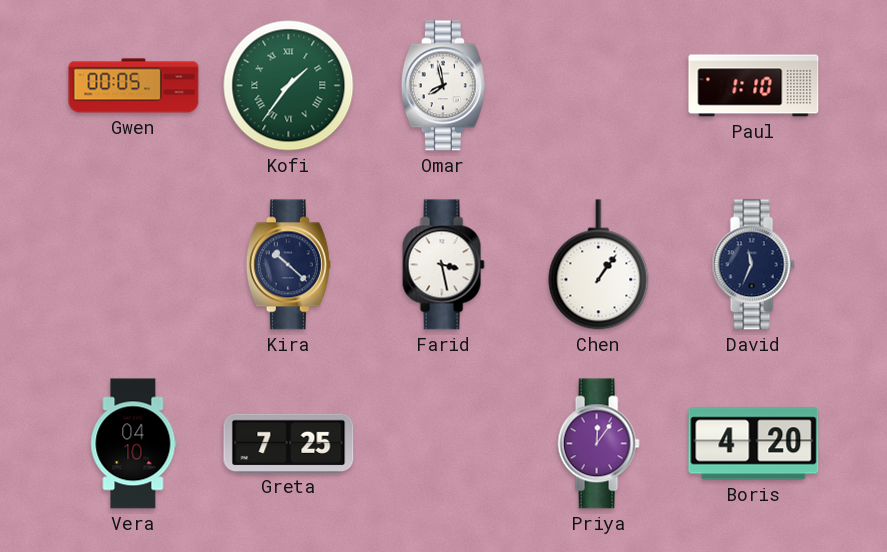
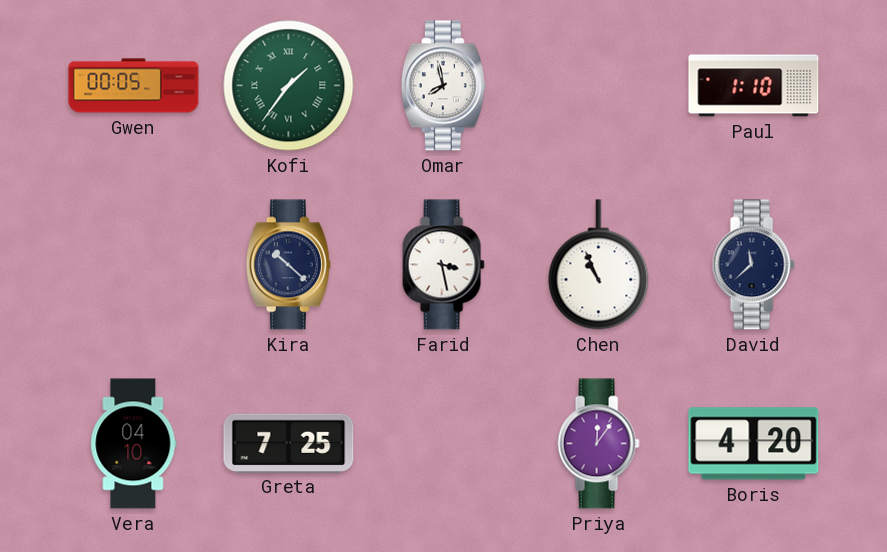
Chen: 1:06 -> 10:56 (599, 265)
David: 11:34 -> 11:38 (753, 265)
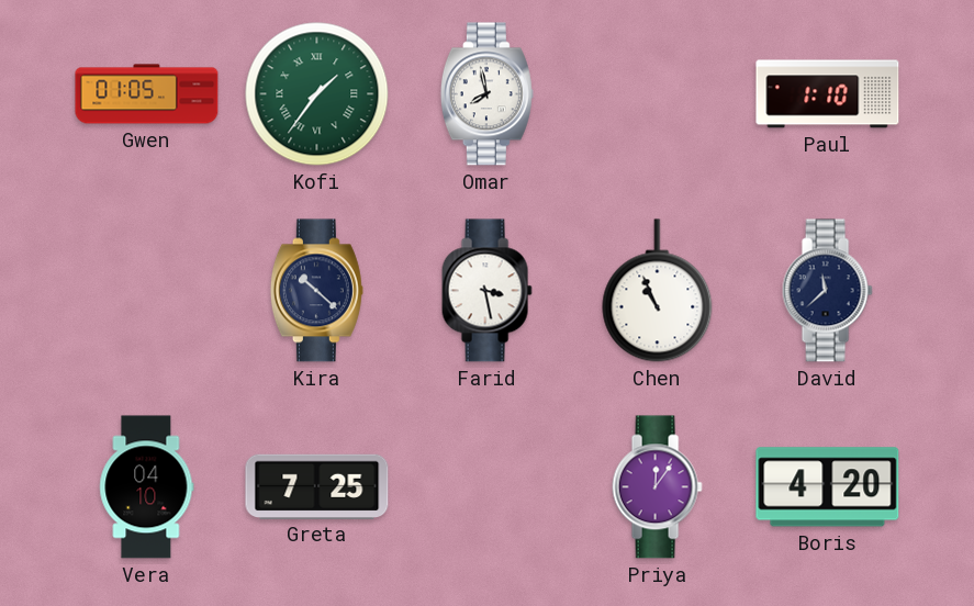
Gwen: 00:05 -> 01:05 (147, 94)
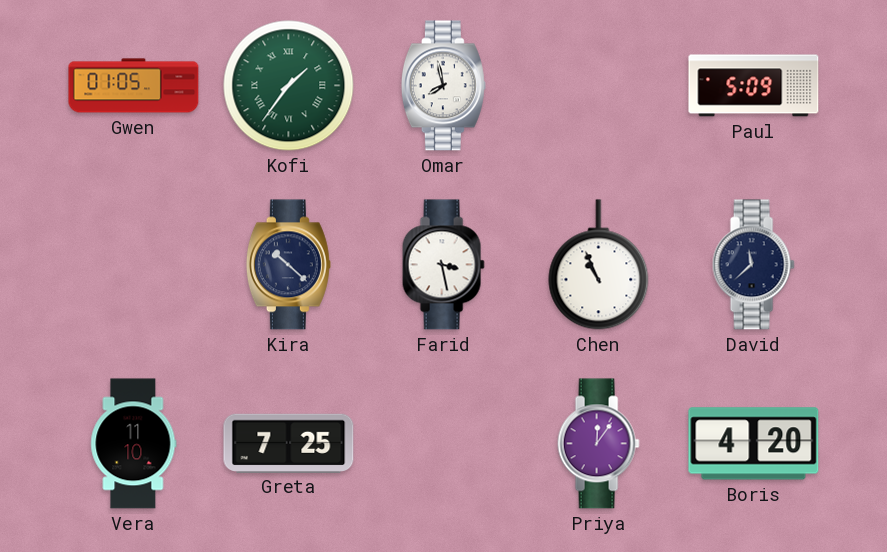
Paul: 1:10 -> 5:09 (754, 86)
Vera: 04:10 -> 11:10 (134, 444)
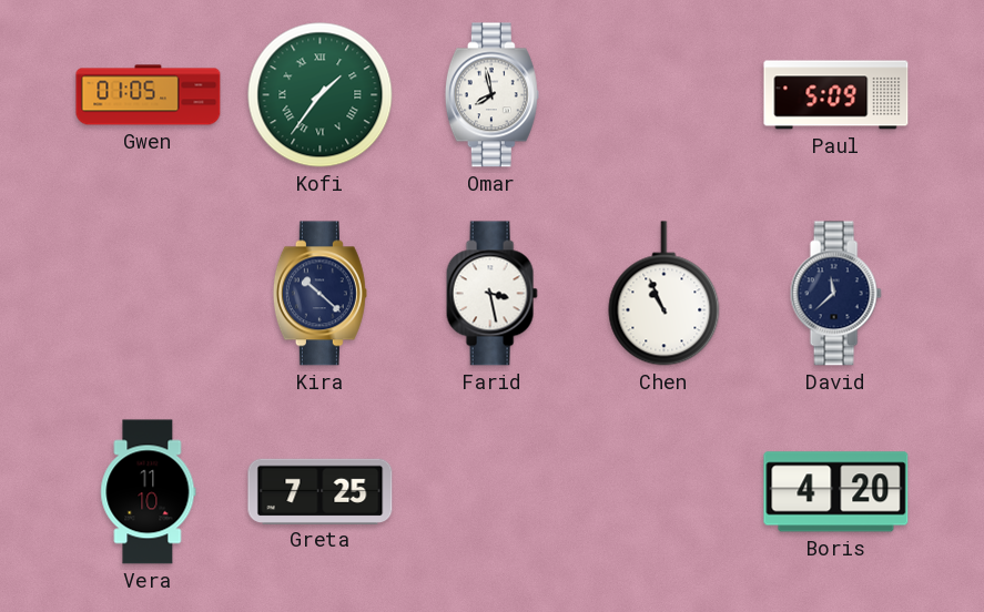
Priya: 12:06 -> none (598, 444)
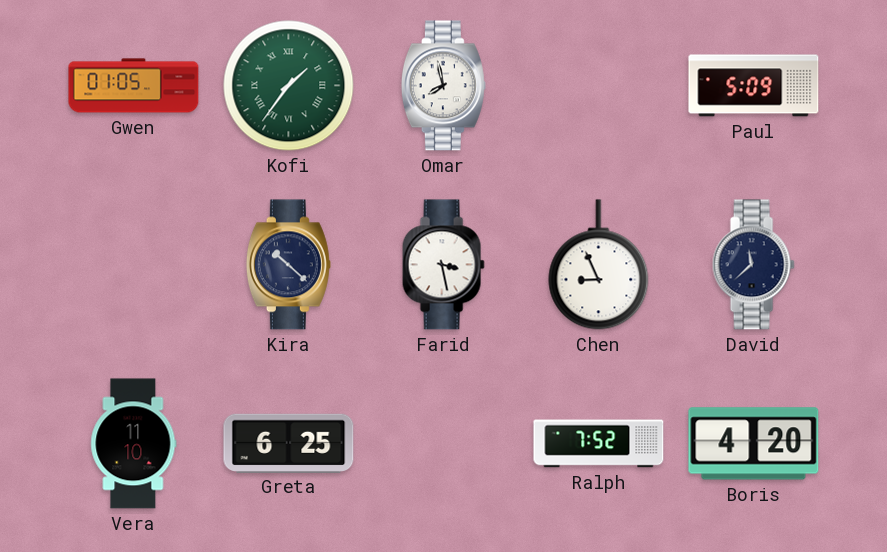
Chen: 10:56 -> 8:56 (599, 265)
Greta: 7:25 -> 6:25 (289, 443)
Ralph: none -> 7:52 (599, 444)
